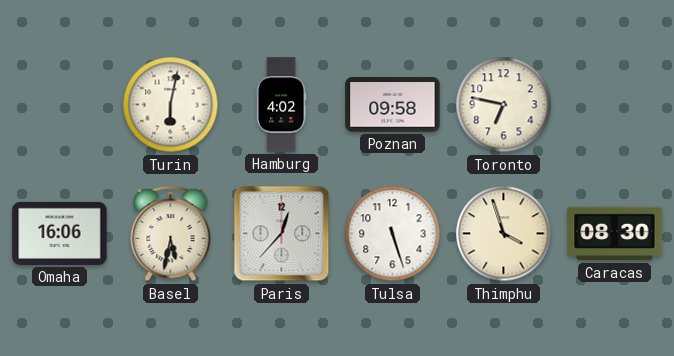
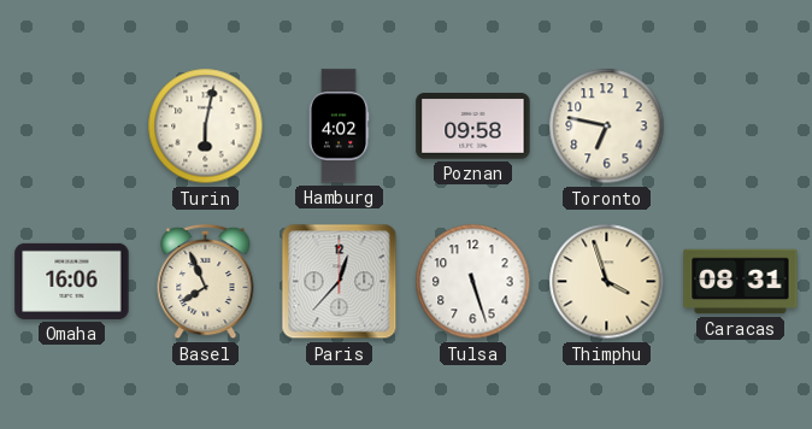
Basel: 5:32 -> 7:56 (206, 282)
Caracas: 08:30 -> 08:31 (741, 282)
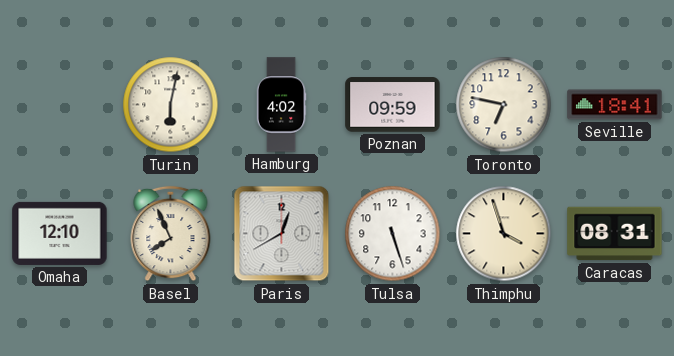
Poznan: 09:58 -> 09:59 (393, 105)
Seville: none -> 18:41 (615, 105)
Omaha: 16:06 -> 12:10 (60, 233)
Paris: 12:37 -> 12:40 (282, 234)
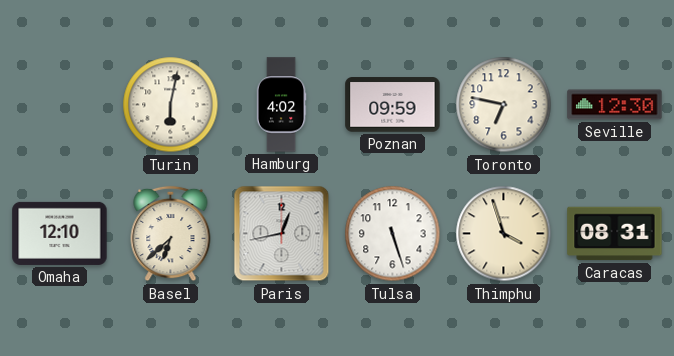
Seville: 18:41 -> 12:30 (615, 105)
Basel: 7:56 -> 6:38 (171, 234)
Paris: 12:40 -> 12:43 (282, 234)
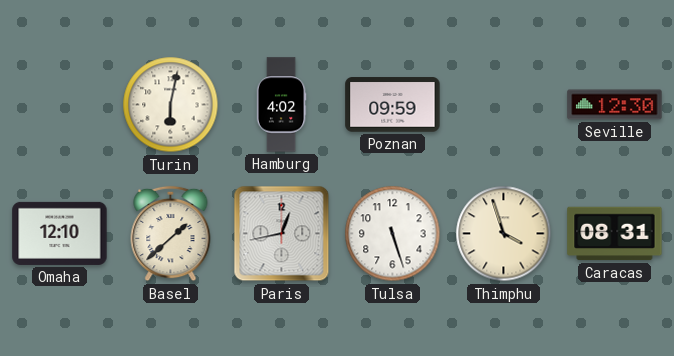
Toronto: 6:47 -> none (504, 105)
Basel: 6:38 -> 1:38 (171, 234)
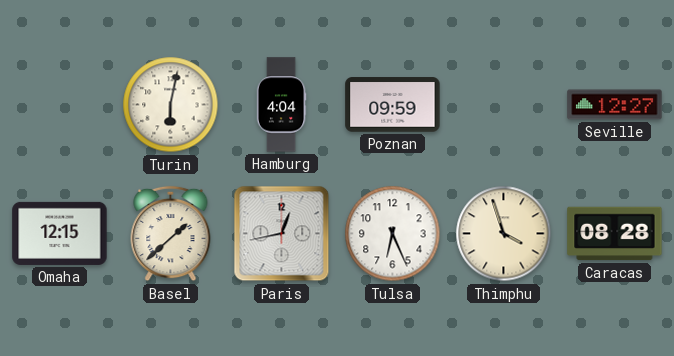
Hamburg: 4:02 -> 4:04 (281, 105)
Seville: 12:30 -> 12:27 (615, 105)
Omaha: 12:10 -> 12:15 (60, 233)
Tulsa: 5:27 -> 6:26 (393, 234)
Caracas: 08:31 -> 08:28 (615, 234)
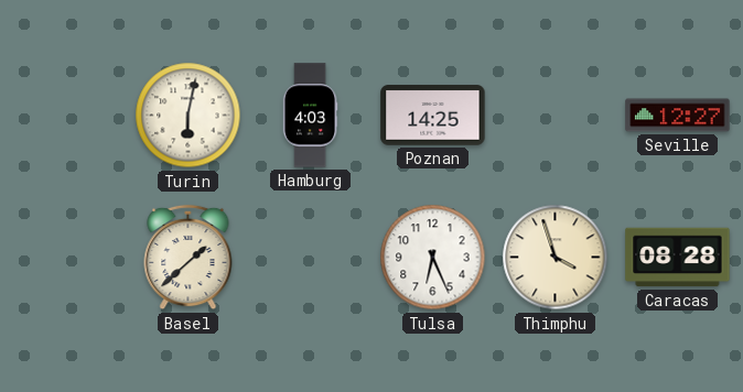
Hamburg: 4:04 -> 4:03 (310, 116)
Poznan: 09:59 -> 14:25 (433, 116)
Omaha: 12:15 -> none (60, 233)
Paris: 12:43 -> none (282, 234)
